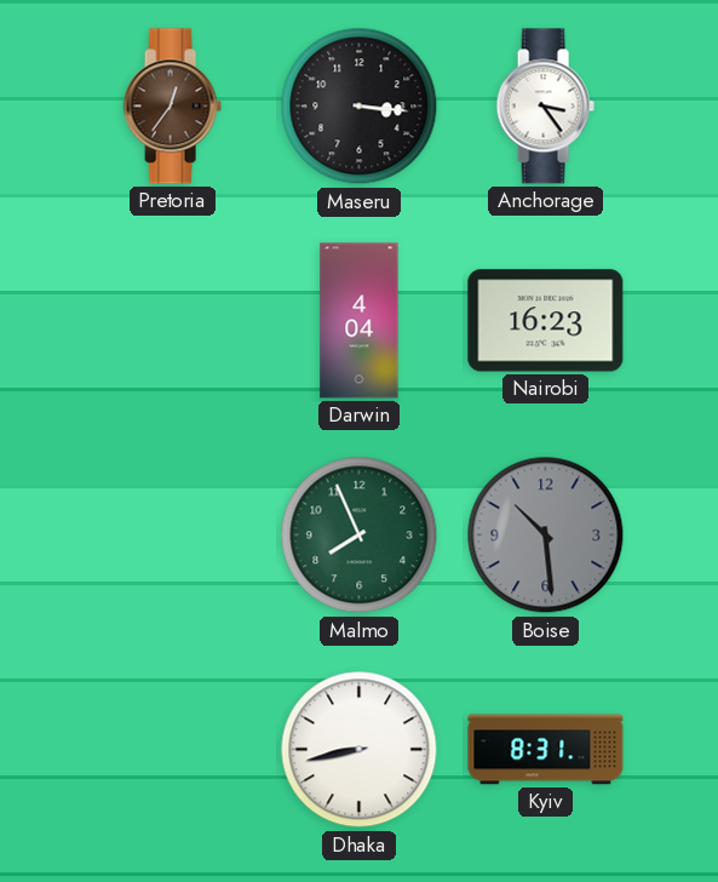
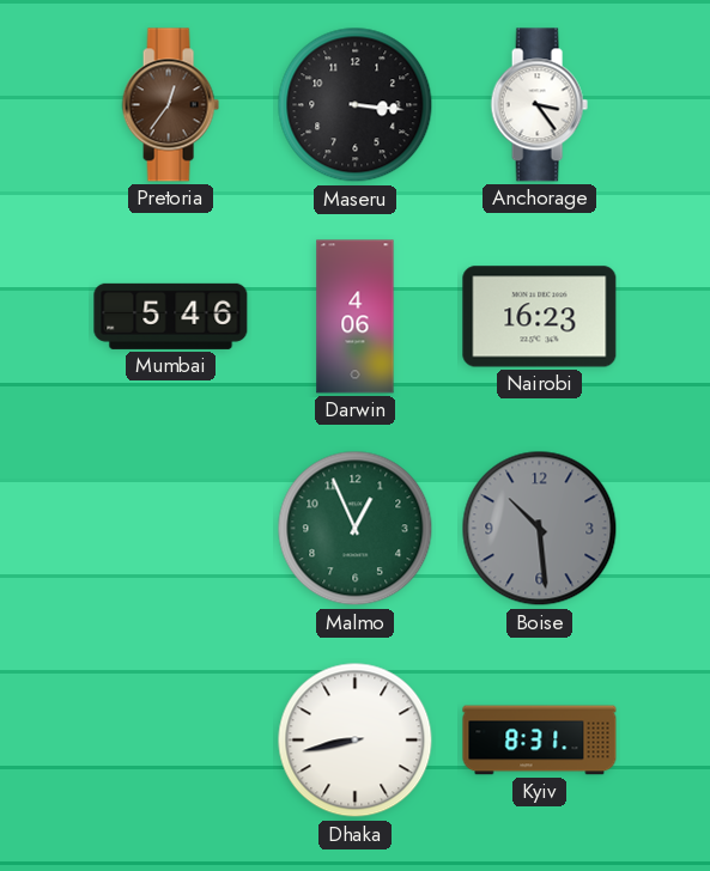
Mumbai: none -> 5:46 (171, 316)
Darwin: 4:04 -> 4:06 (356, 317)
Malmo: 7:56 -> 12:56 (356, 529)
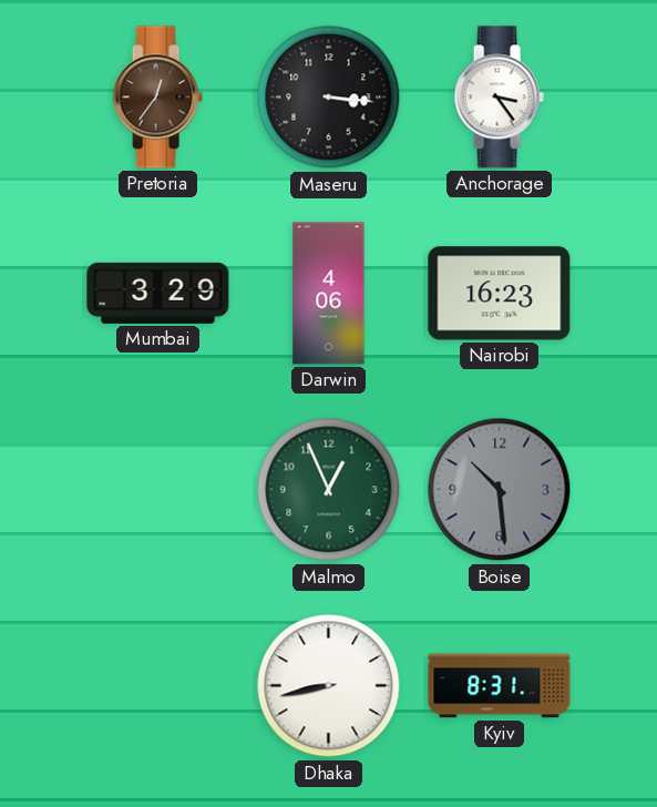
Mumbai: 5:46 -> 3:29 (158, 293)
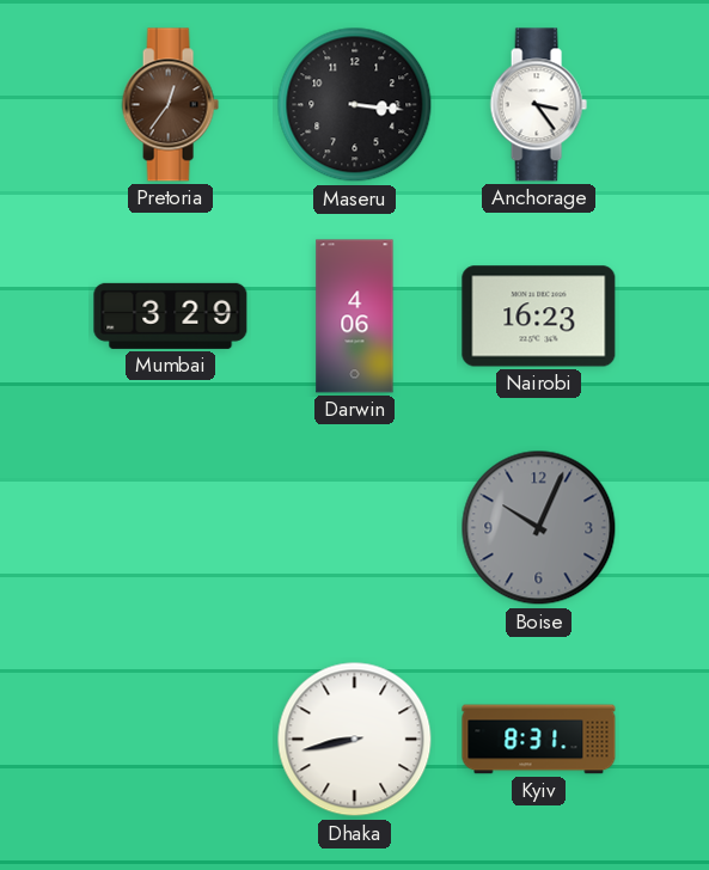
Malmo: 12:56 -> none (329, 490)
Boise: 10:29 -> 10:04 (539, 528)
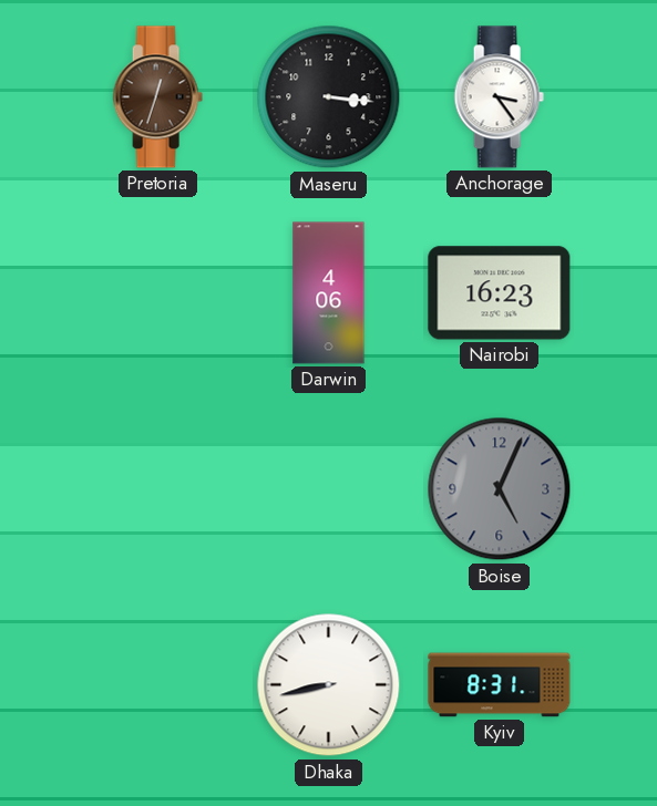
Pretoria: 12:36 -> 12:33 (157, 97)
Mumbai: 3:29 -> none (171, 315)
Boise: 10:04 -> 5:04 (500, 489)
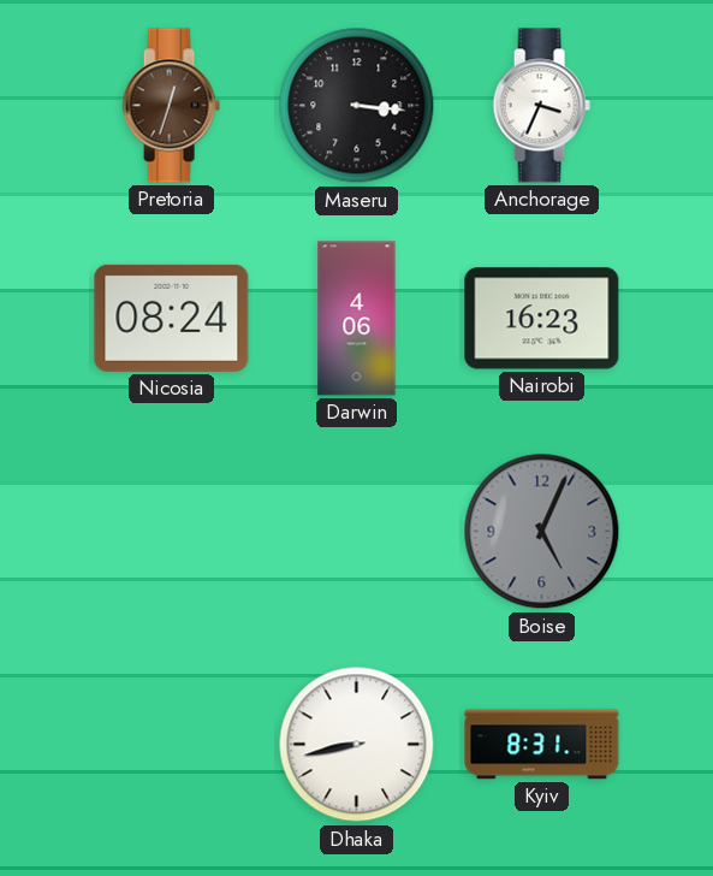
Anchorage: 3:24 -> 3:34 (541, 106)
Nicosia: none -> 08:24 (172, 318)
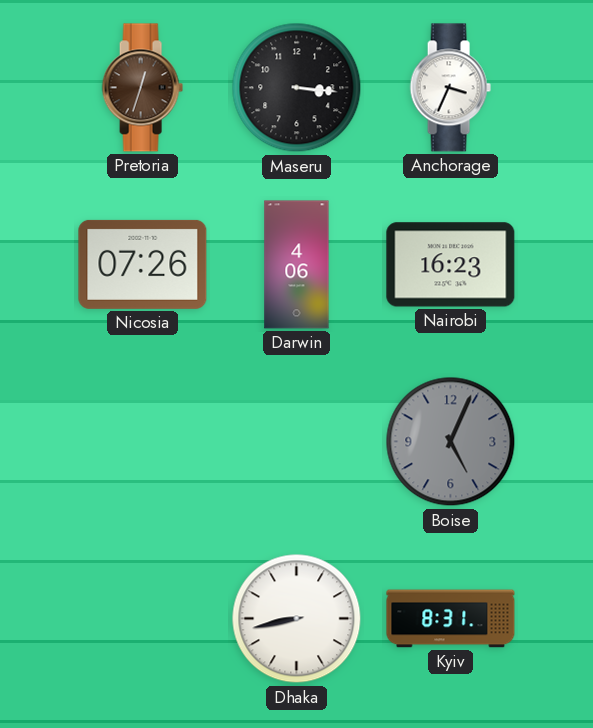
Nicosia: 08:24 -> 07:26 (143, 264)
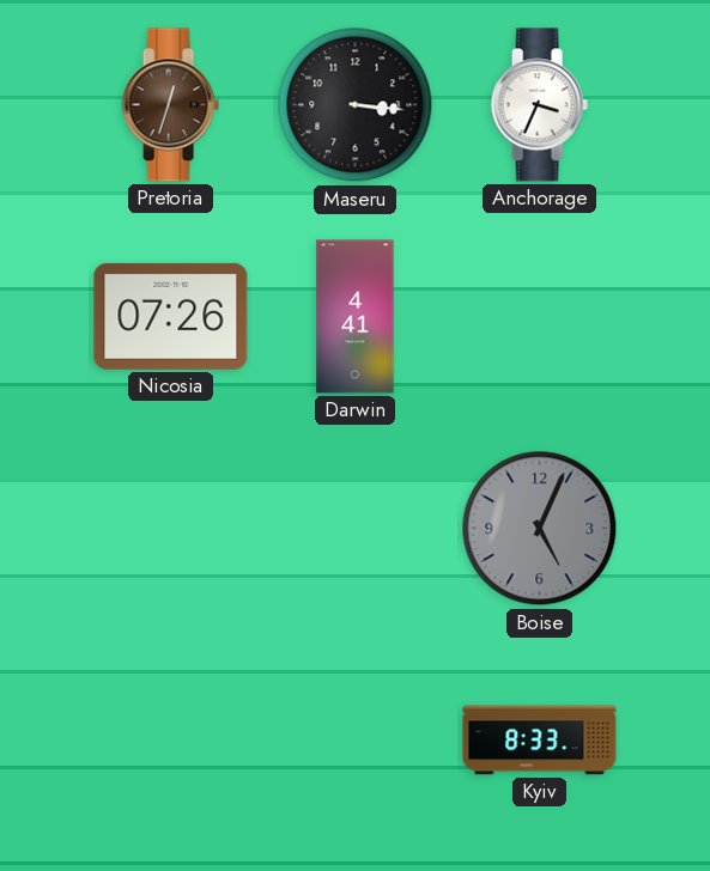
Darwin: 4:06 -> 4:41 (356, 317)
Nairobi: 16:23 -> none (451, 265)
Dhaka: 8:43 -> none (297, 619)
Kyiv: 8:31 -> 8:33 (540, 741)
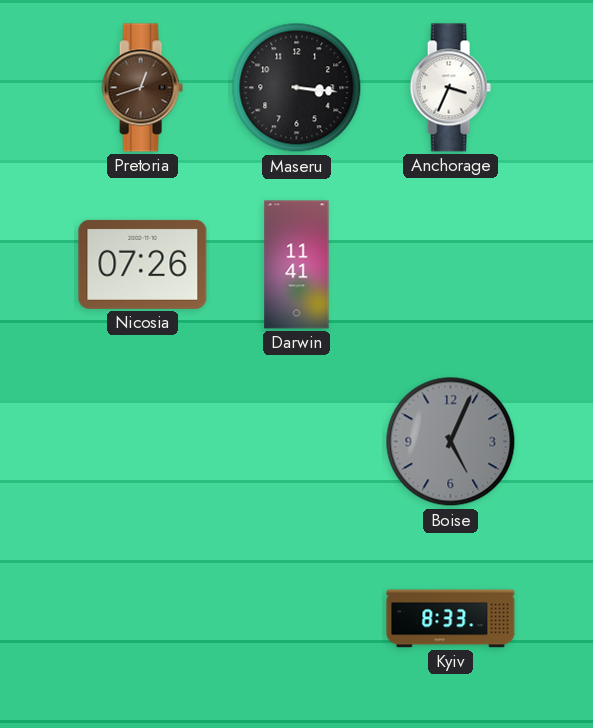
Pretoria: 12:33 -> 12:42 (142, 88)
Darwin: 4:41 -> 11:41 (297, 265)
